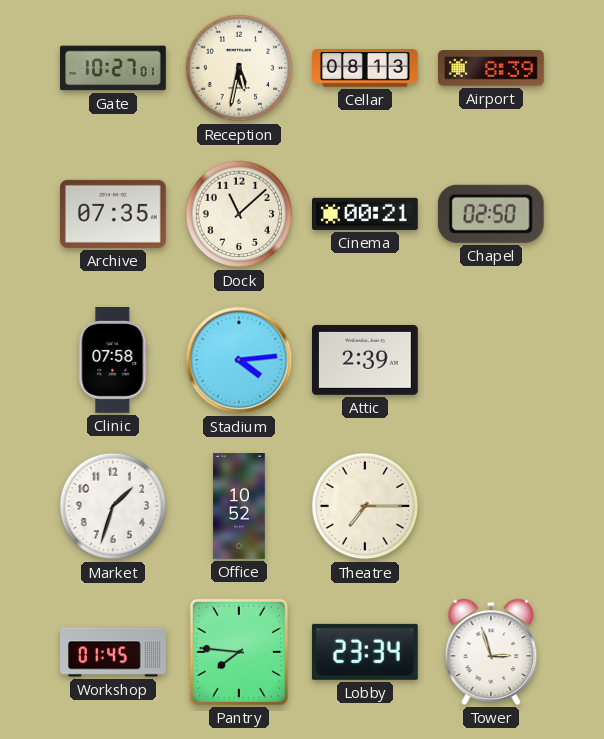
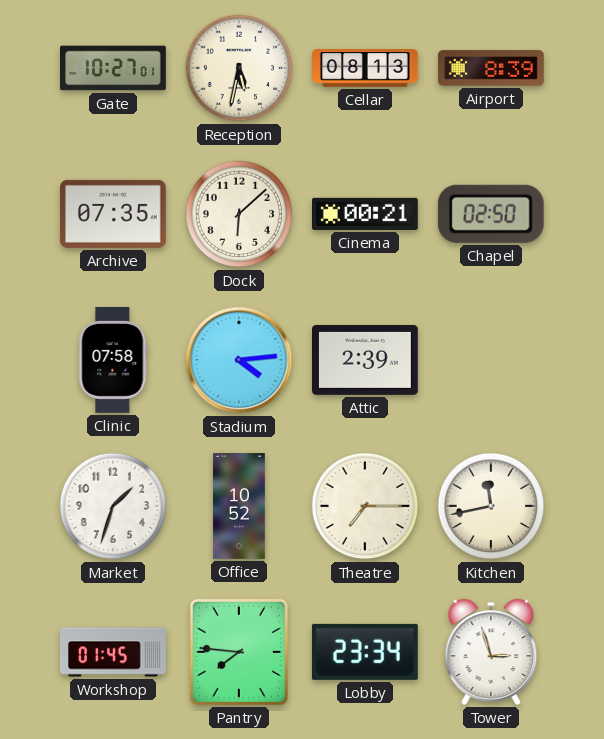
Dock: 11:08 -> 6:08 (239, 214)
Kitchen: none -> 11:43 (491, 506)
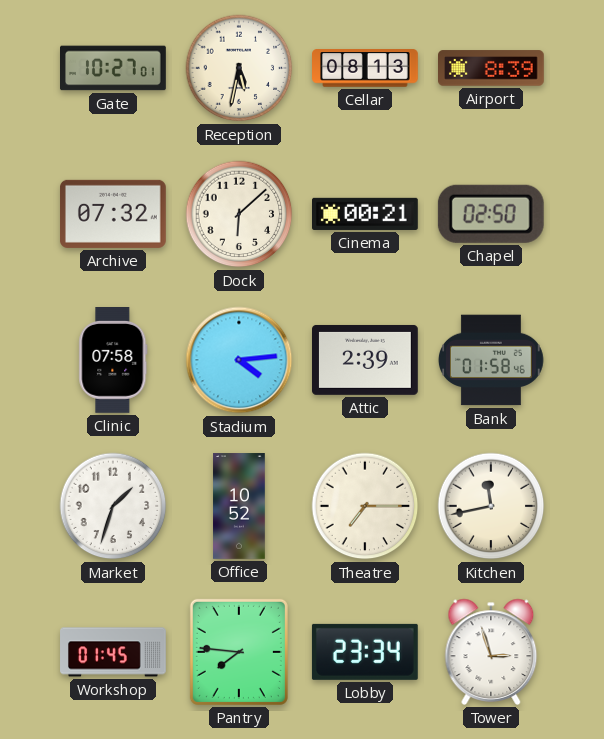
Archive: 07:35 -> 07:32 (114, 214)
Bank: none -> 01:58 (491, 360)
